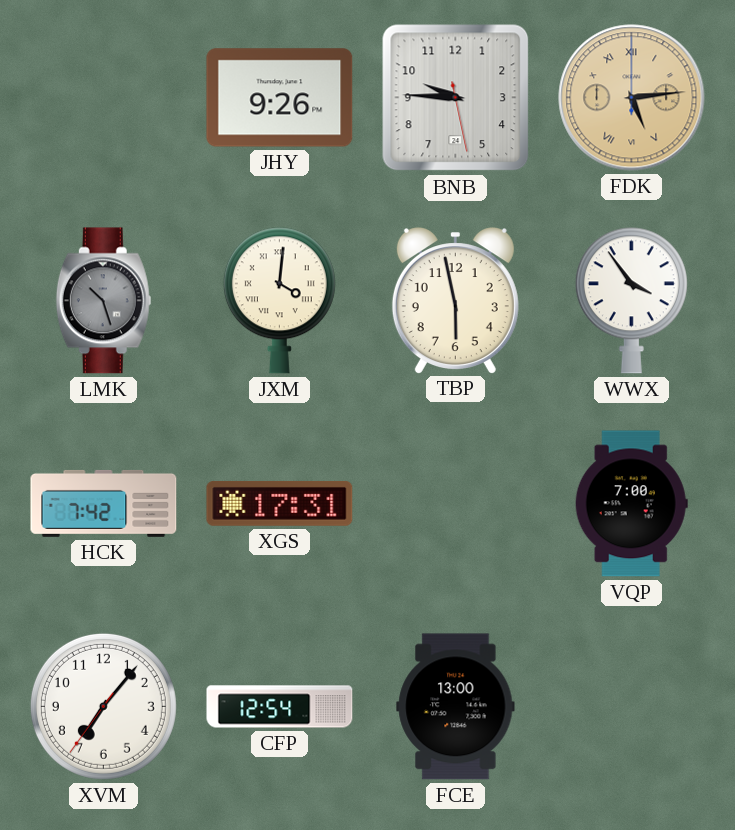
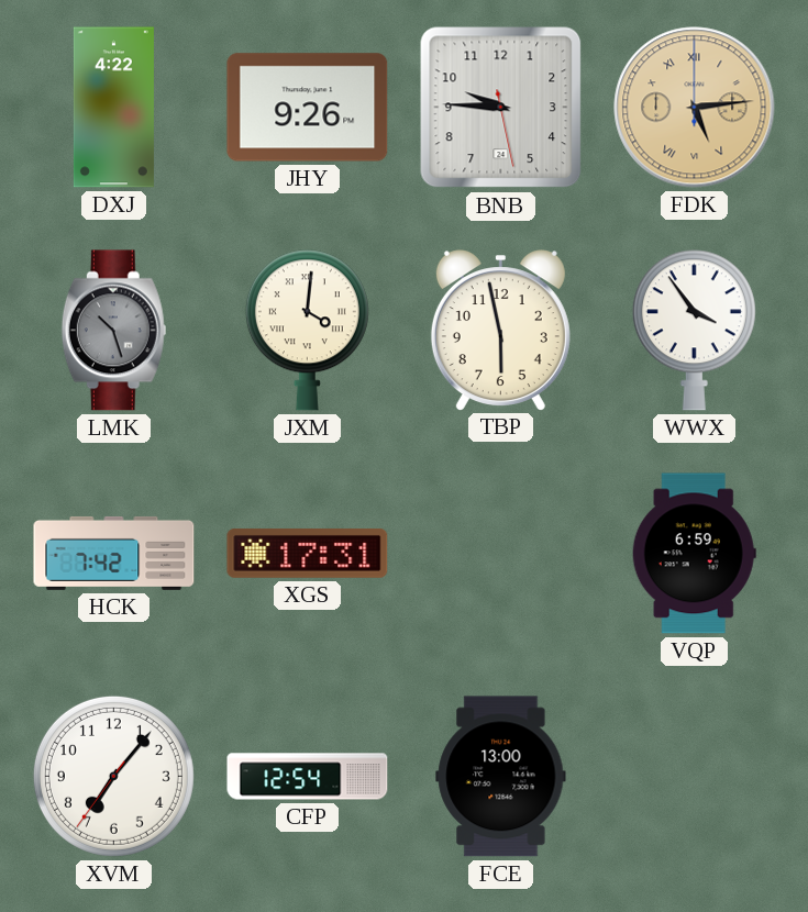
DXJ: none -> 4:22 (113, 108)
VQP: 7:00 -> 6:59 (694, 554)
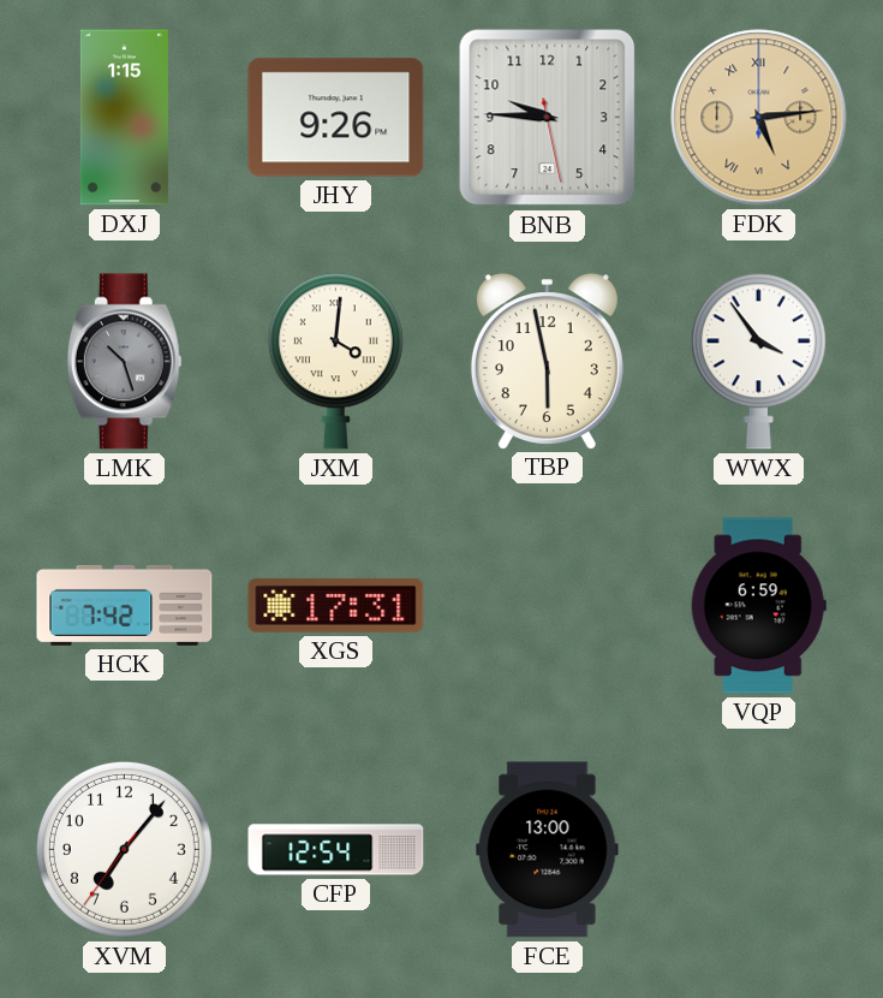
DXJ: 4:22 -> 1:15 (124, 118)
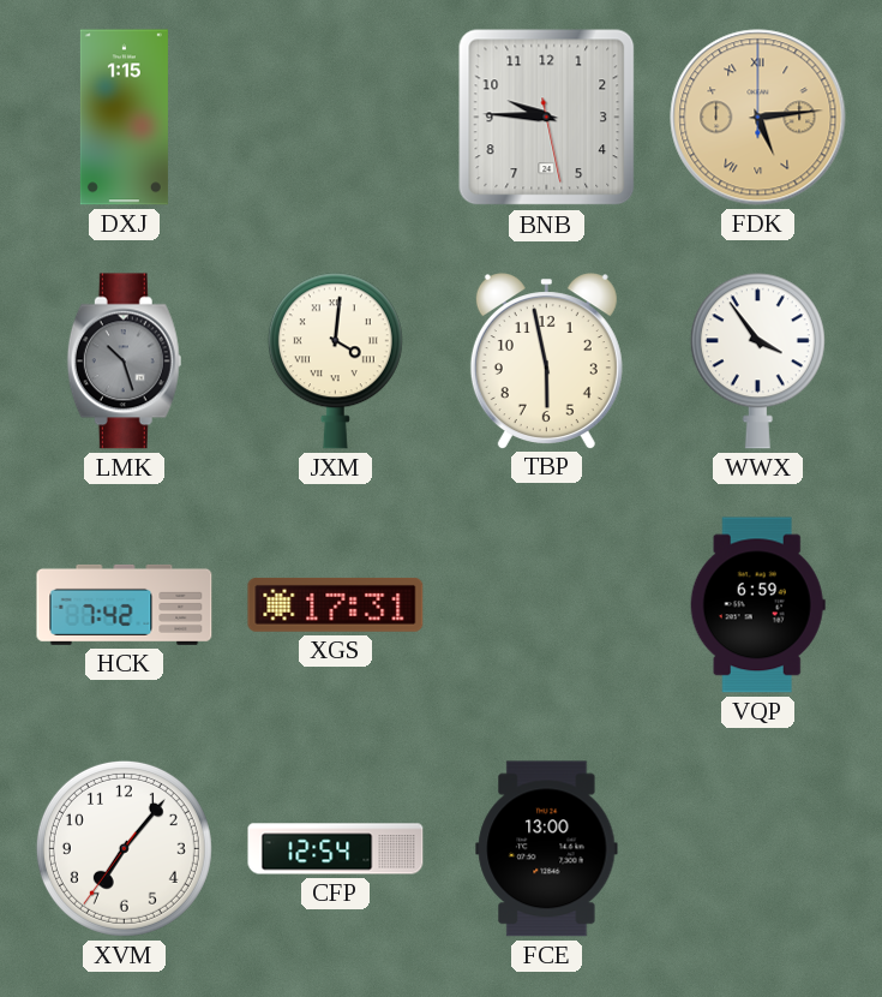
JHY: 9:26 -> none (336, 118)
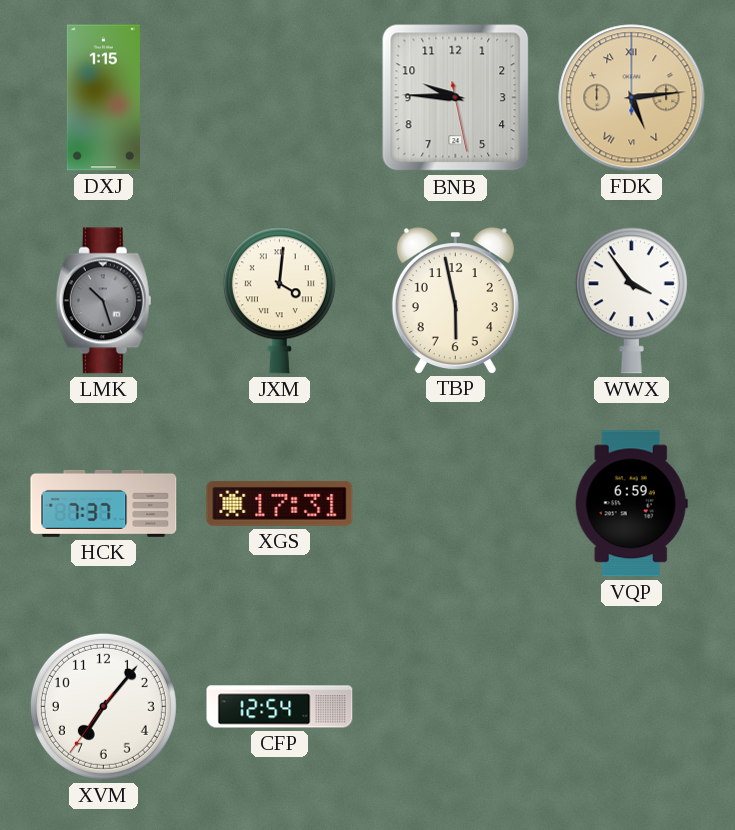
HCK: 7:42 -> 7:37 (104, 503)
FCE: 13:00 -> none (547, 849)
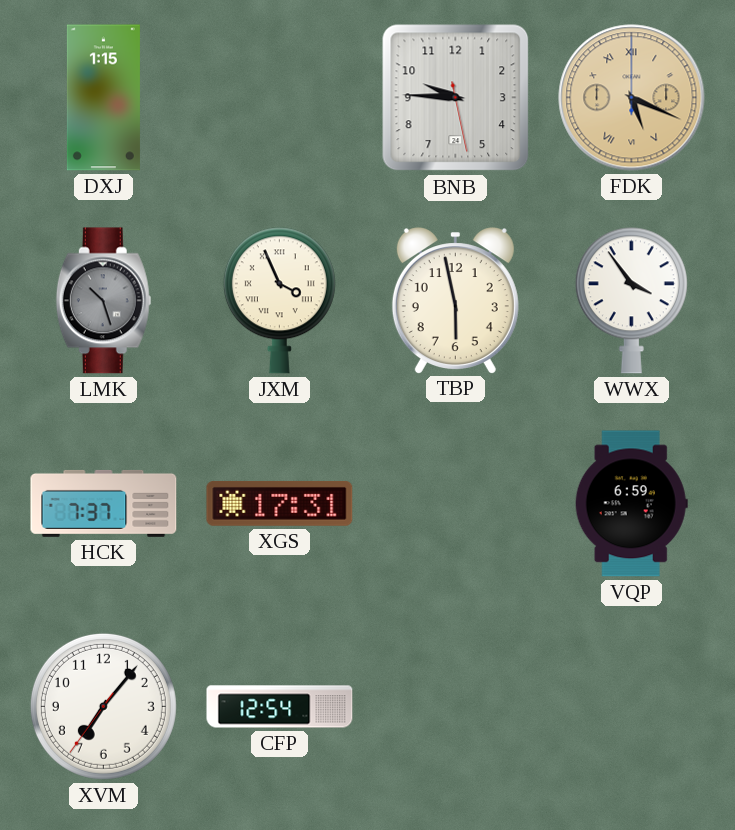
FDK: 5:14 -> 5:19 (632, 98)
JXM: 4:01 -> 3:56 (279, 301)
